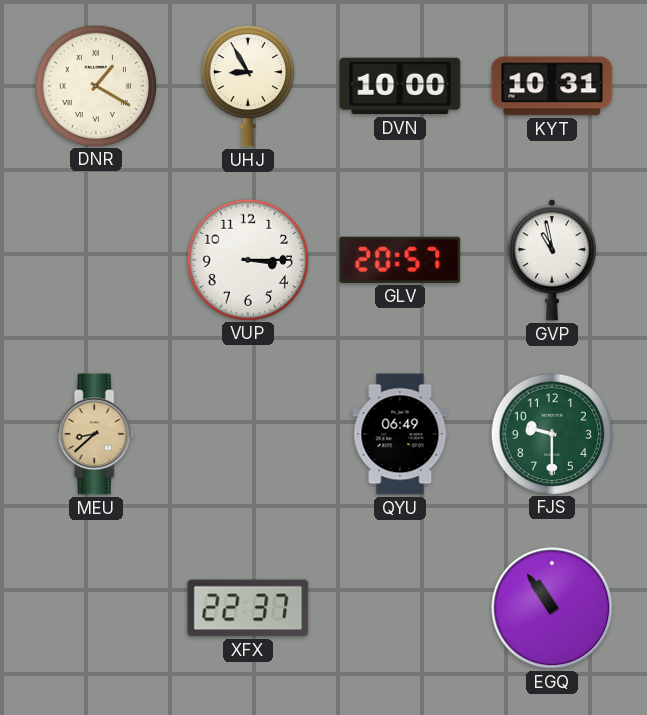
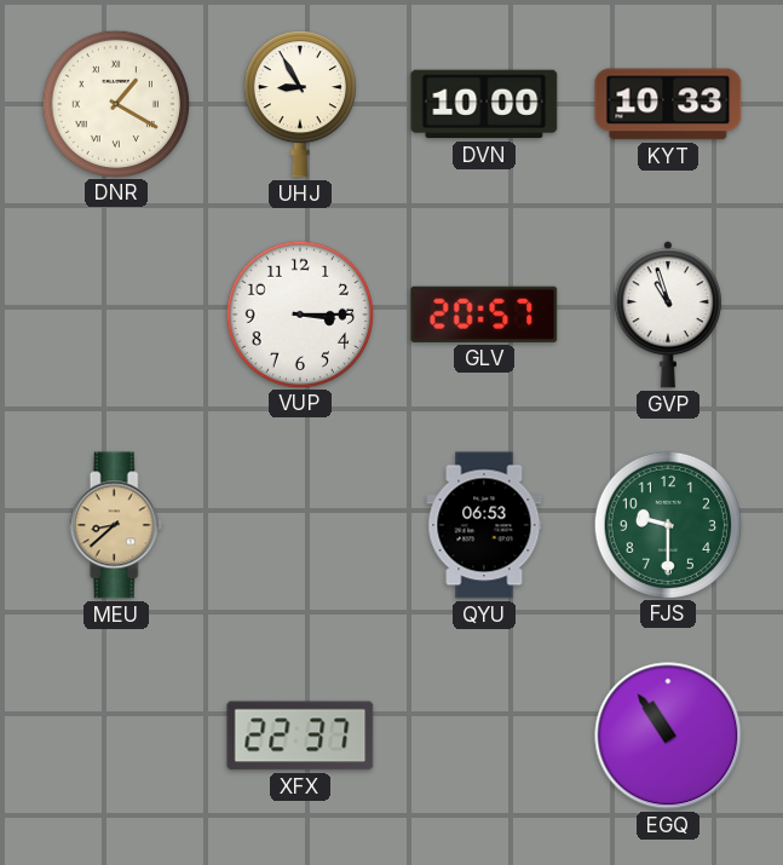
KYT: 10:31 -> 10:33 (668, 104)
GVP: 10:58 -> 10:57 (668, 315)
QYU: 06:49 -> 06:53 (484, 525)
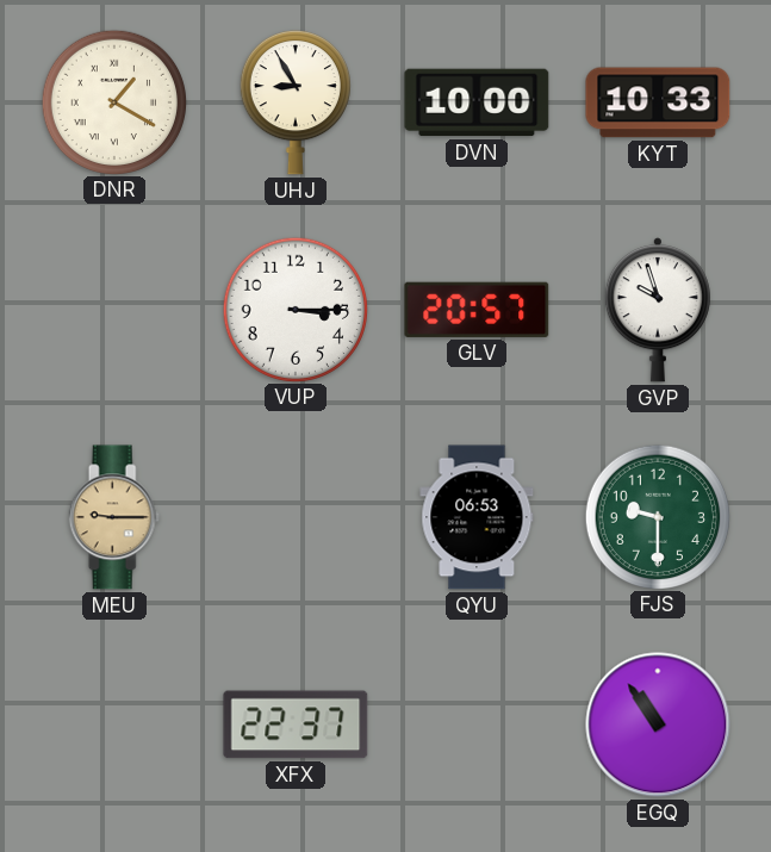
GVP: 10:57 -> 9:57 (658, 310)
MEU: 8:38 -> 9:15 (114, 517)
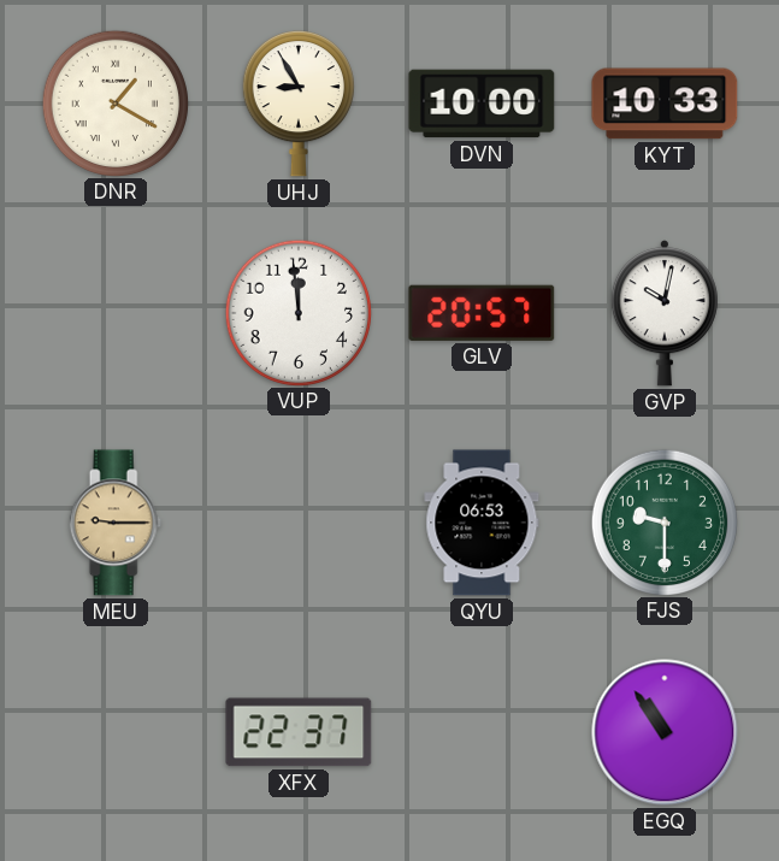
VUP: 3:15 -> 11:59 (297, 312)
GVP: 9:57 -> 10:02 (665, 313)
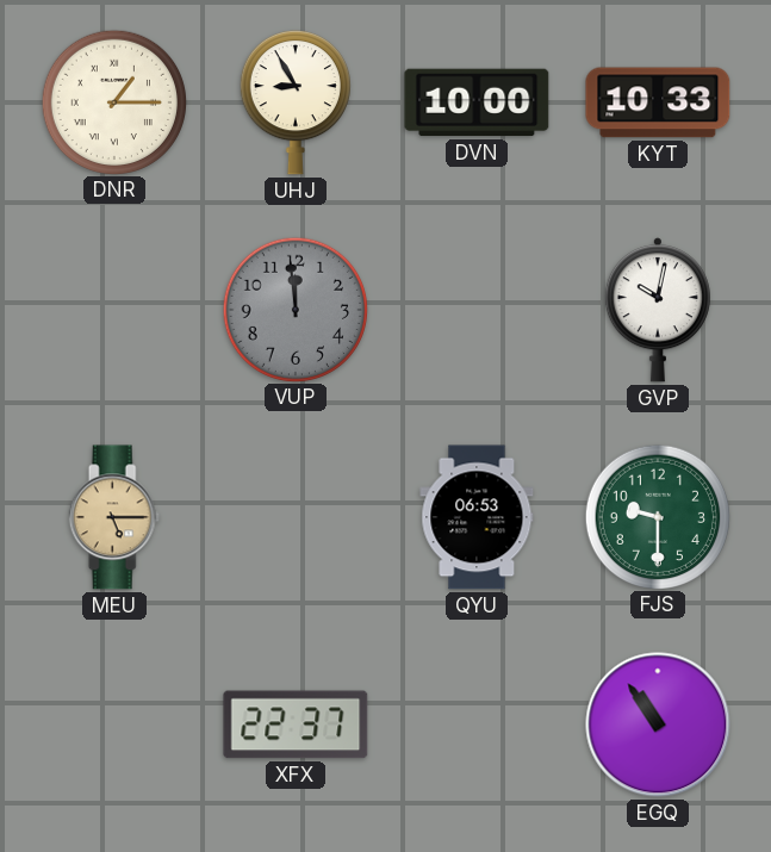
DNR: 1:20 -> 1:15 (113, 101)
VUP dial: white -> grey (294, 309)
GLV: 20:57 -> none (482, 313)
MEU: 9:15 -> 5:15 (114, 517)
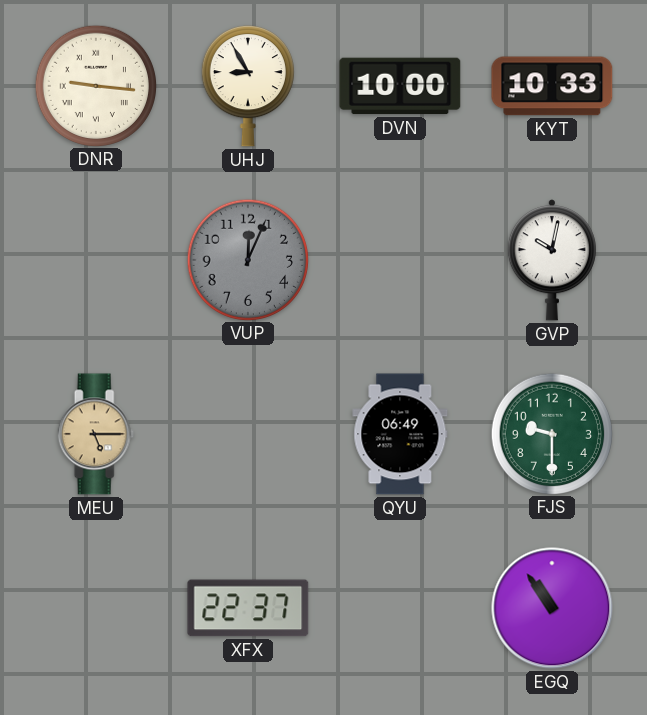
DNR: 1:15 -> 9:16 (95, 85)
VUP: 11:59 -> 12:04 (247, 259)
QYU: 06:53 -> 06:49 (400, 434)
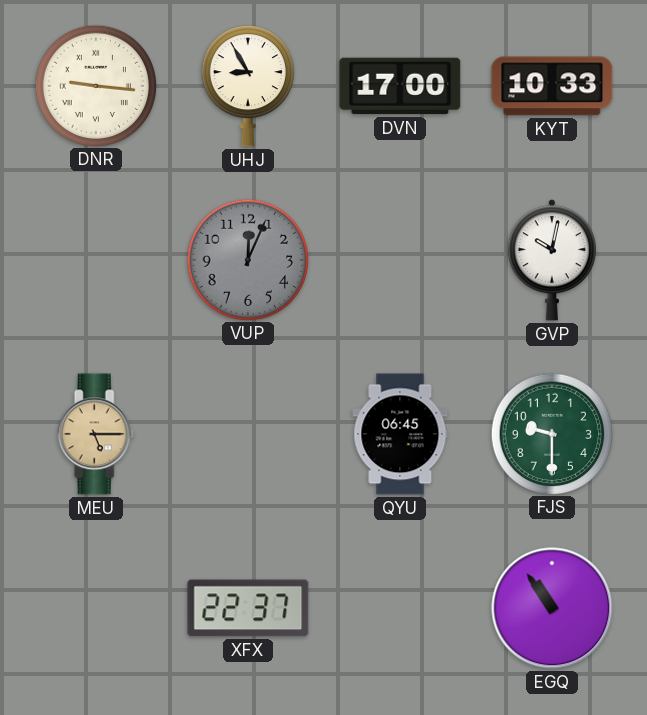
DVN: 10:00 -> 17:00 (400, 86)
QYU: 06:49 -> 06:45 (400, 434)
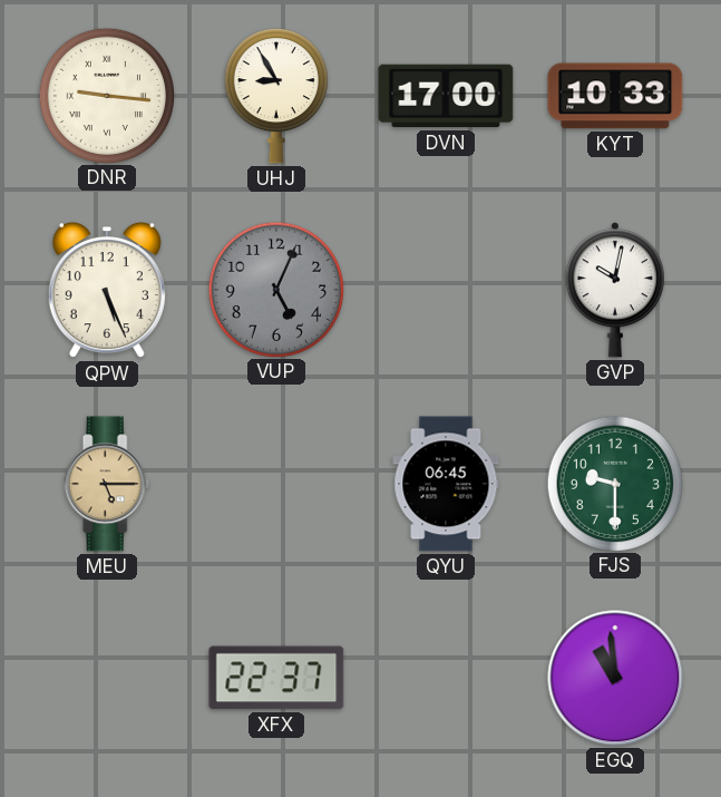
QPW: none -> 5:26 (107, 291)
VUP: 12:04 -> 5:04 (275, 289)
EGQ: 10:54 -> 10:59 (615, 678)
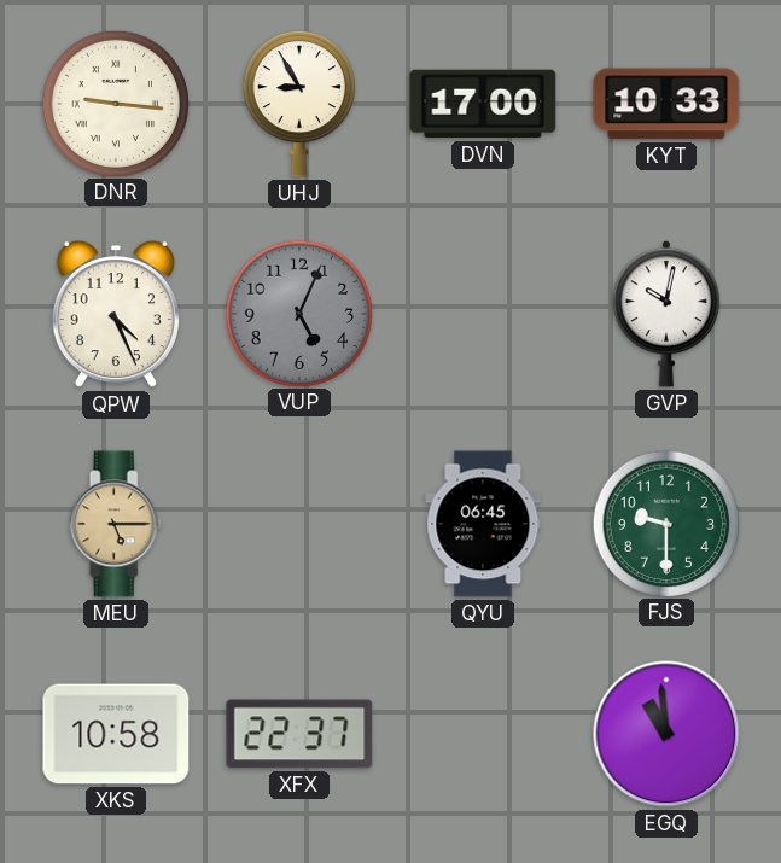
QPW: 5:26 -> 4:26 (116, 315)
XKS: none -> 10:58 (116, 734)
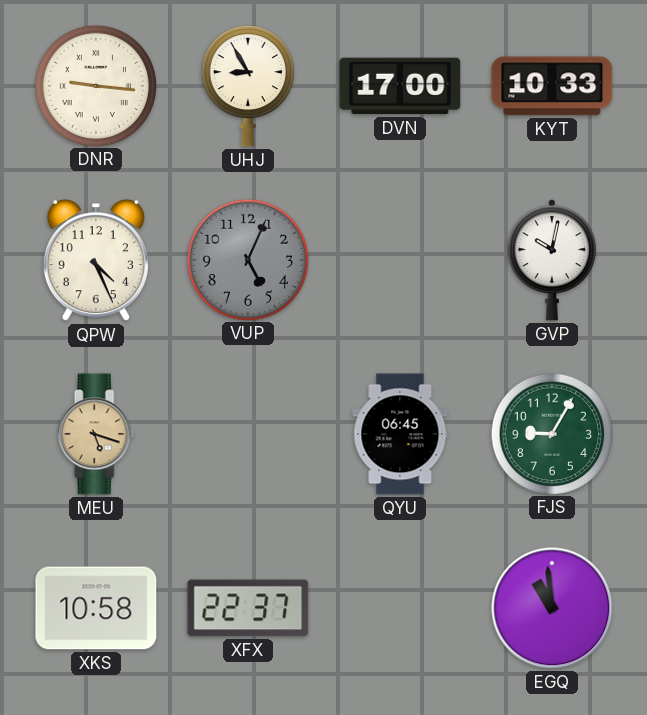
MEU: 5:15 -> 5:18 (96, 434)
FJS: 9:30 -> 9:05 (551, 433)
